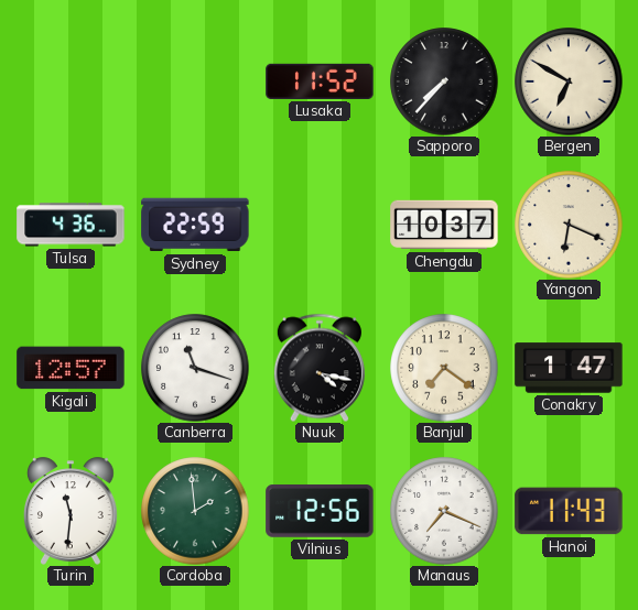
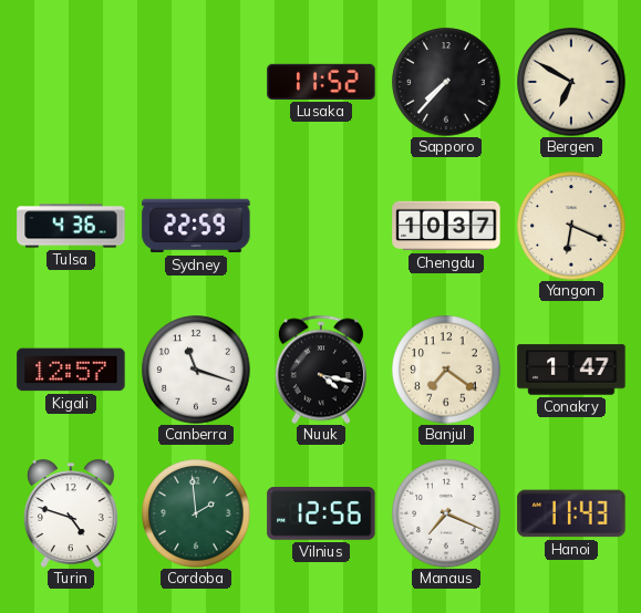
Turin: 11:31 -> 4:48 (71, 513)
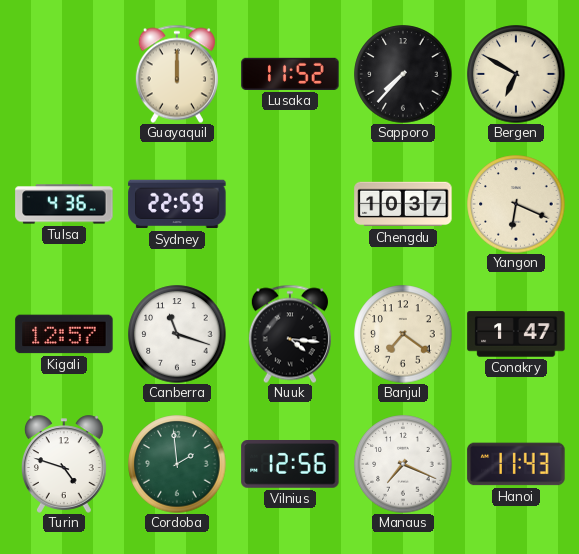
Guayaquil: none -> 12:00 (177, 74)
Nuuk: 4:17 -> 4:16 (290, 334)
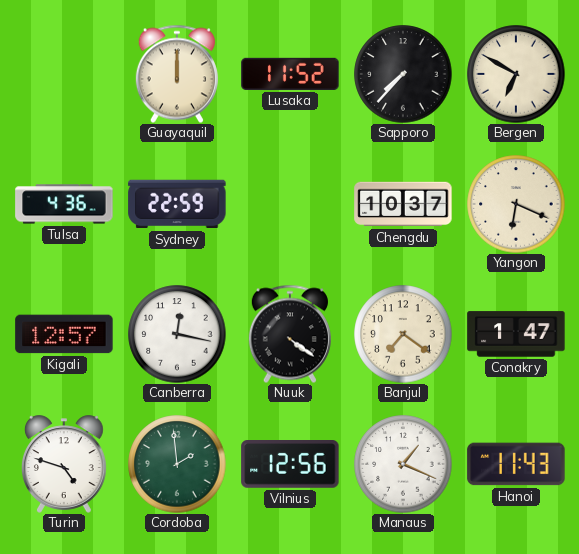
Canberra: 11:18 -> 12:17 (177, 334)
Nuuk: 4:16 -> 4:21 (290, 334)
Manaus: 7:19 -> 1:19 (403, 464)
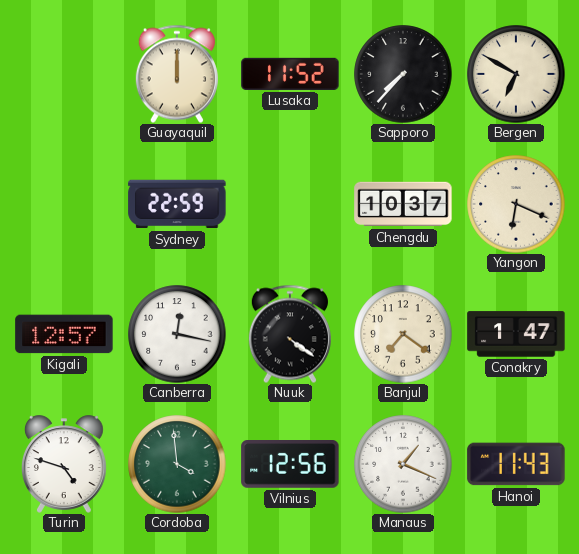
Tulsa: 4:36 -> none (64, 204)
Cordoba: 1:59 -> 3:59 (177, 464)
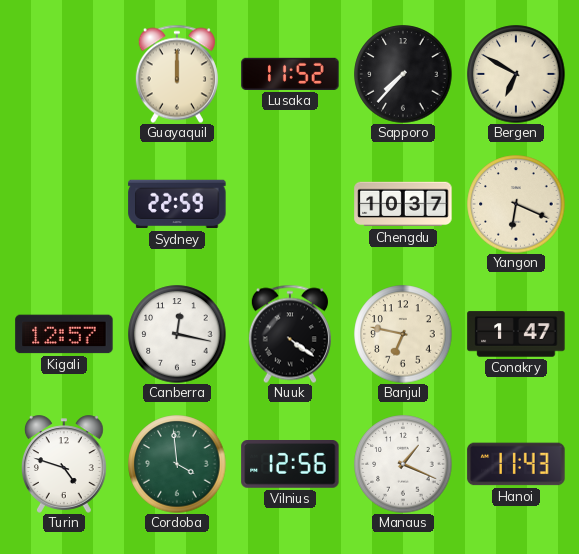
Banjul: 7:21 -> 6:47 (403, 334)
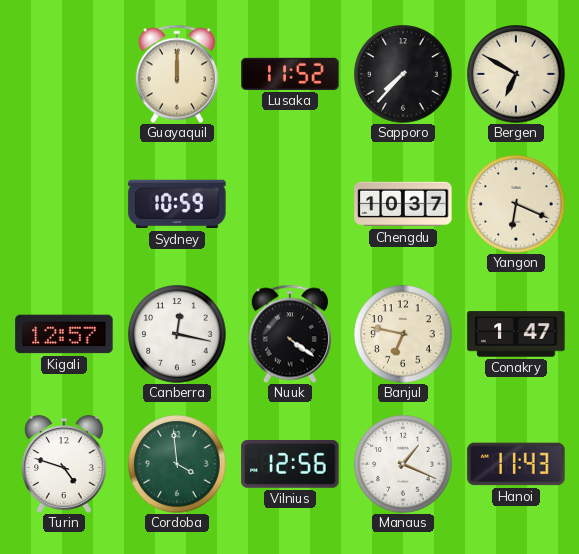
Sydney: 22:59 -> 10:59 (177, 204)
